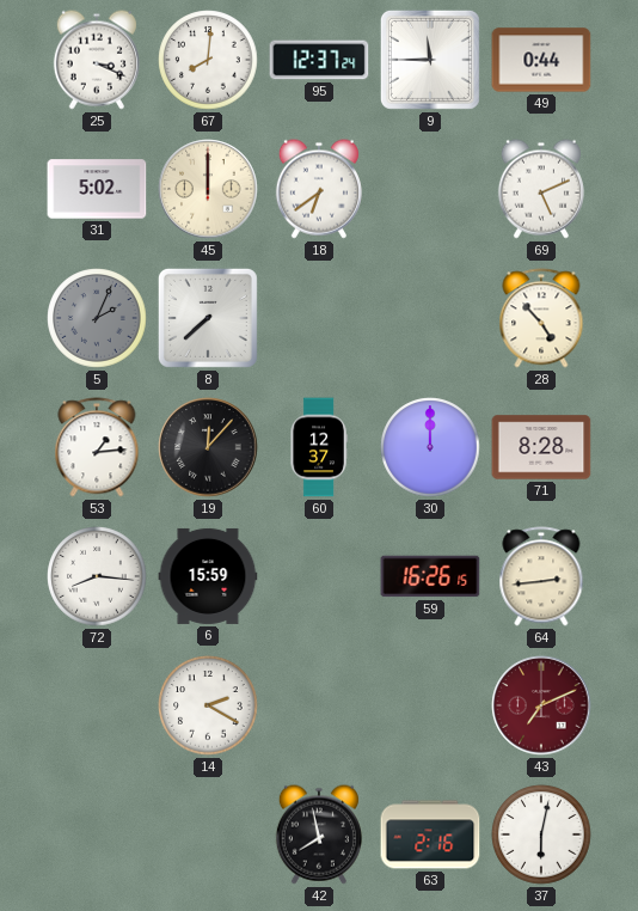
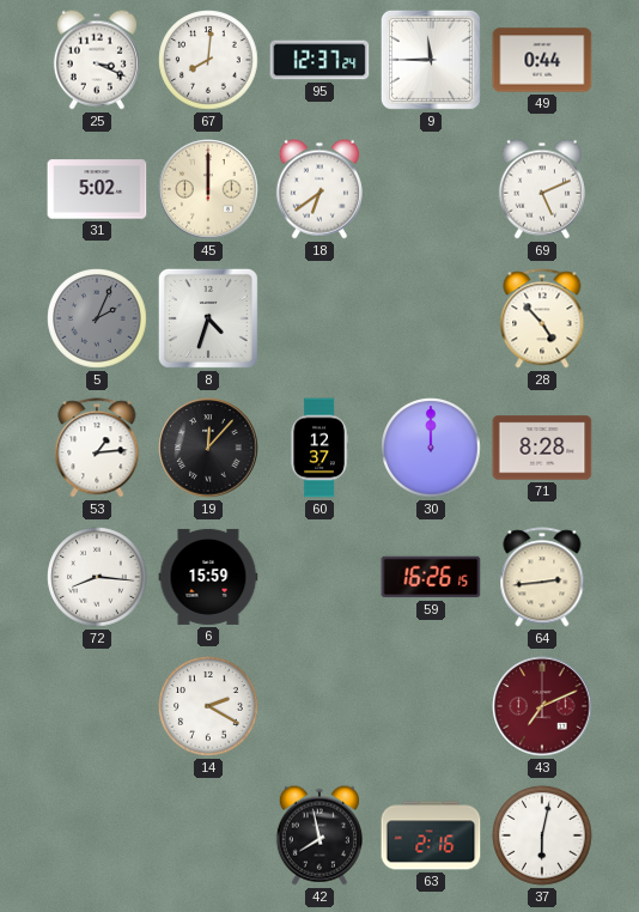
8: 7:38 -> 4:33 (208, 318)
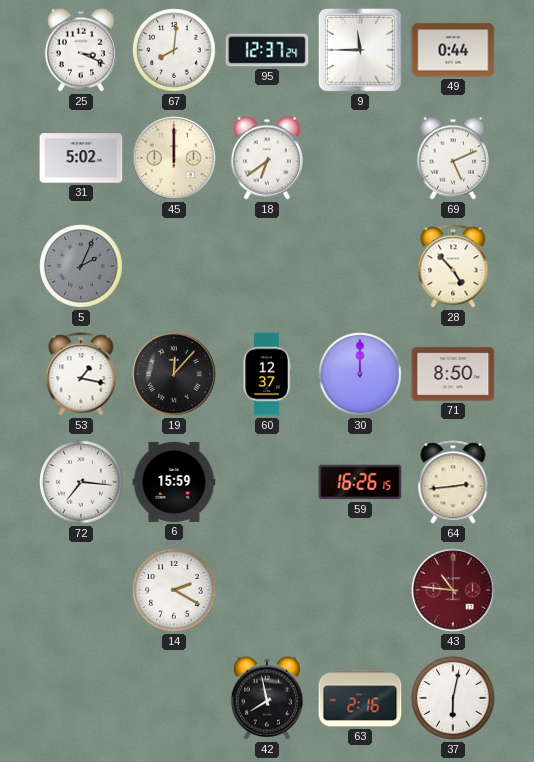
8: 4:33 -> none (208, 318)
53: 1:14 -> 1:17 (81, 374)
71: 8:28 -> 8:50 (453, 374)
72: 8:16 -> 7:16 (81, 482)
43: 7:11 -> 10:46 (453, 590)
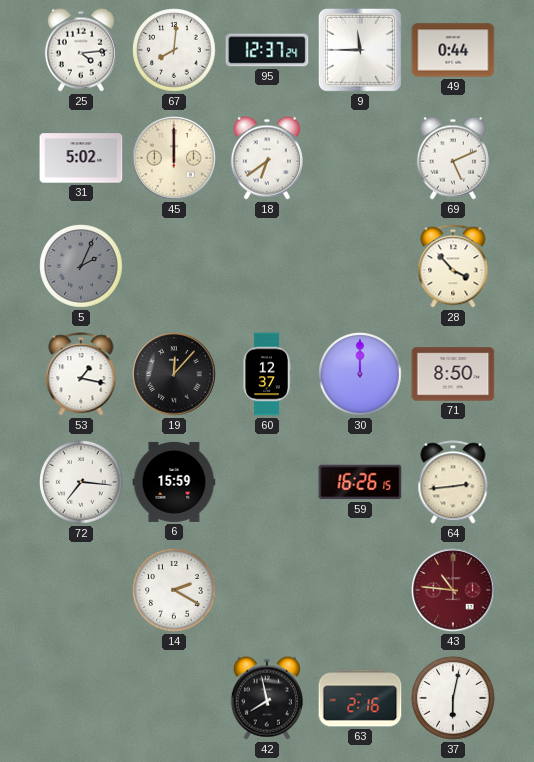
25: 3:19 -> 4:14 (81, 50)
28: 4:53 -> 3:53 (453, 266)
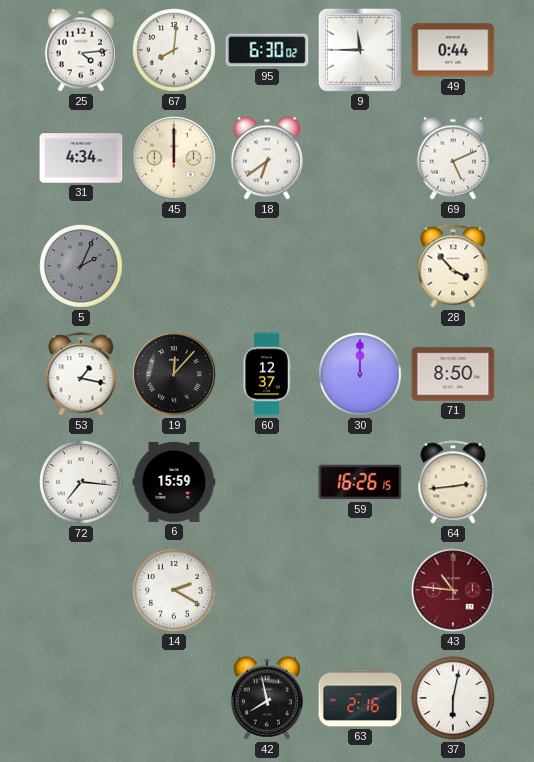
95: 12:37 -> 6:30 (267, 50)
31: 5:02 -> 4:34 (81, 158)
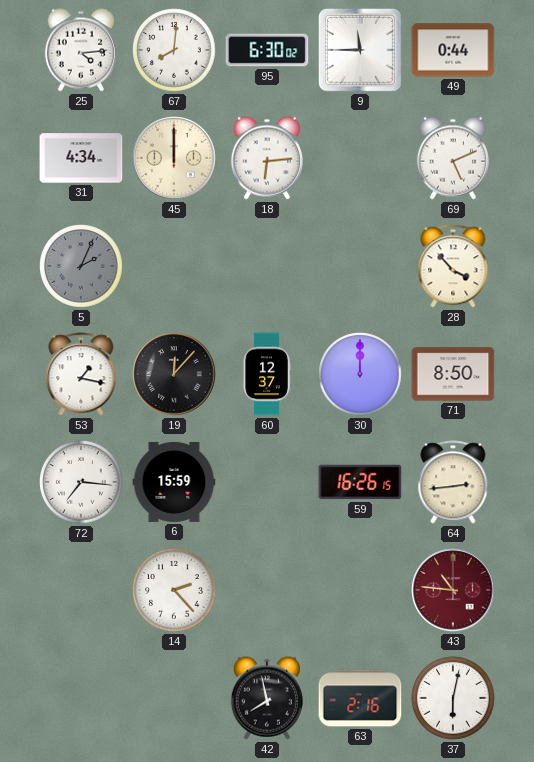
18: 6:39 -> 6:14 (267, 158)
14: 2:20 -> 2:23 (174, 590)
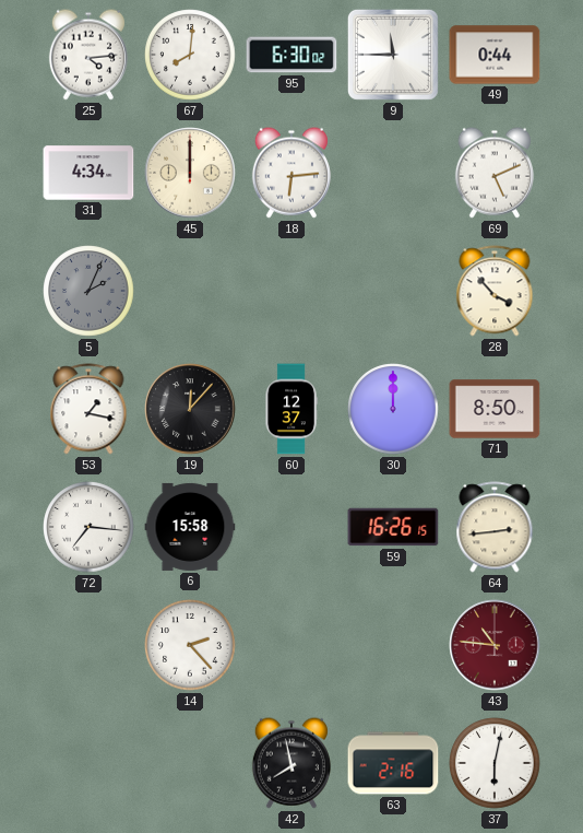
6: 15:59 -> 15:58 (190, 527)
